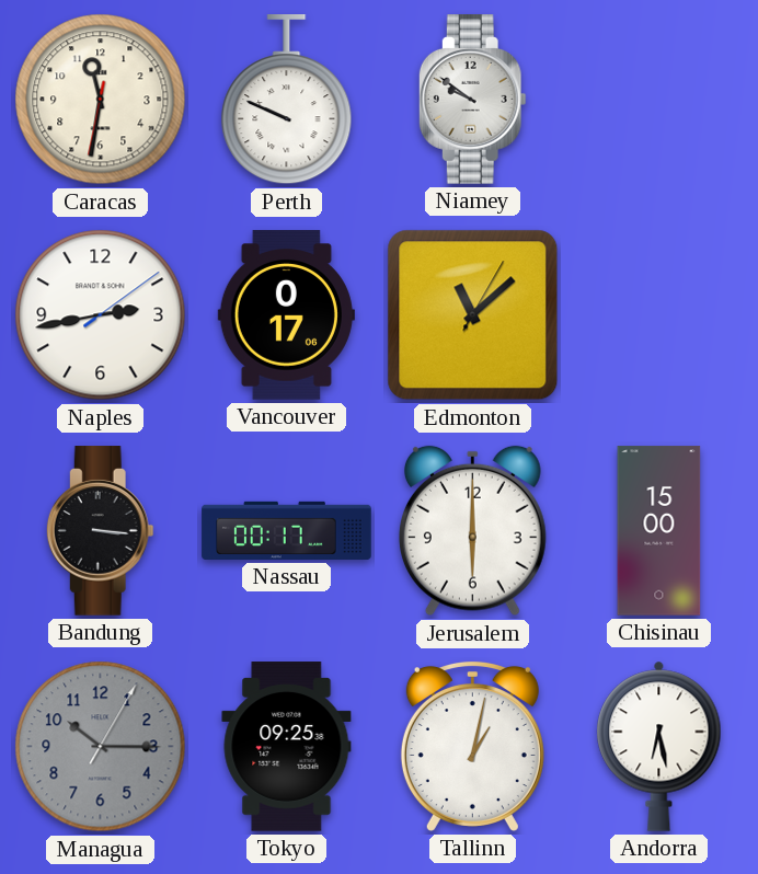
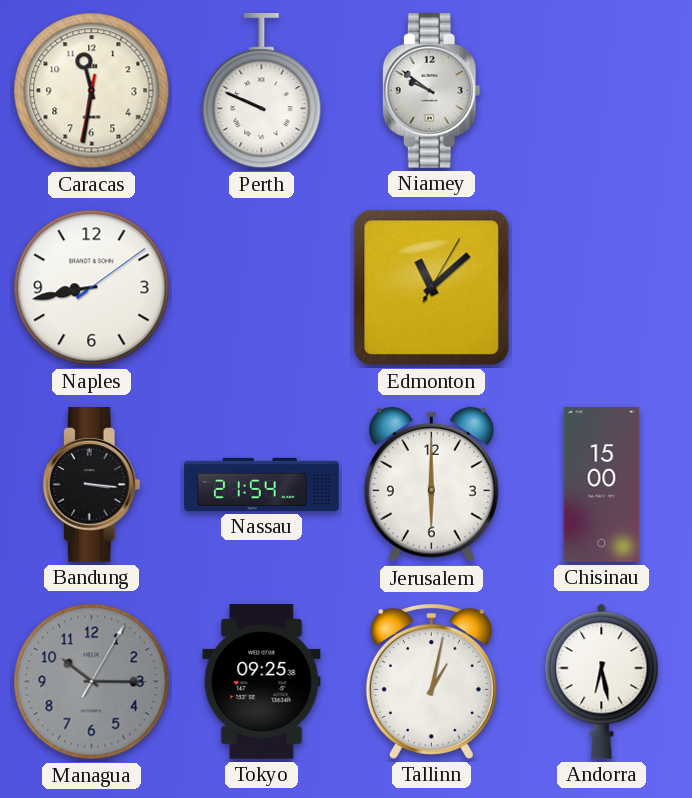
Naples: 2:43 -> 8:43 (92, 288)
Vancouver: 0:17 -> none (286, 315)
Nassau: 00:17 -> 21:54 (262, 484)
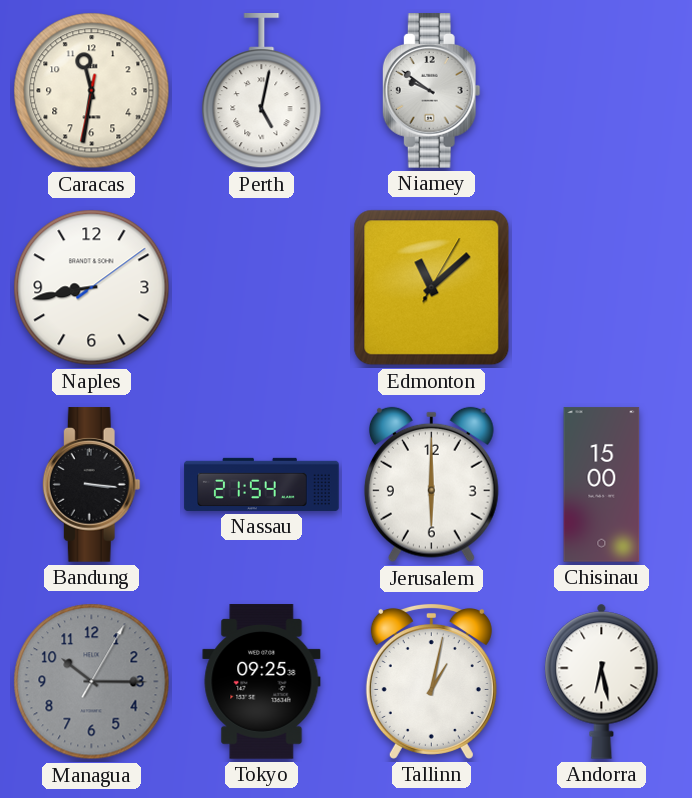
Perth: 9:49 -> 5:02 (262, 92)
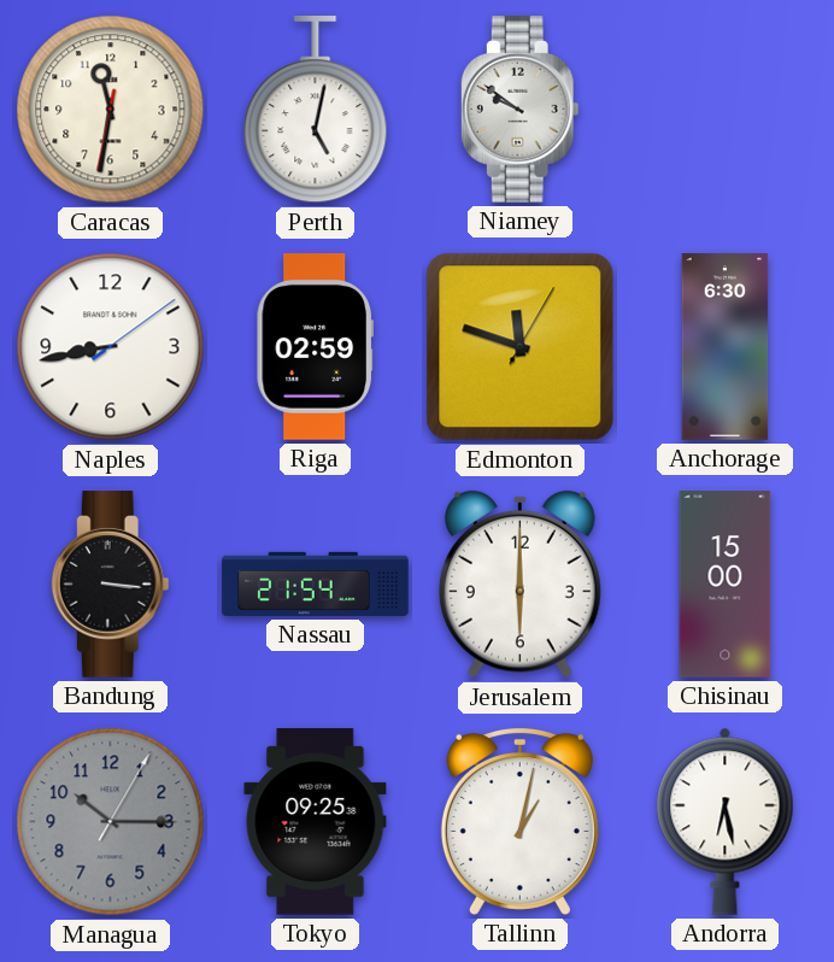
Riga: none -> 02:59 (315, 347)
Edmonton: 11:08 -> 11:48 (521, 347)
Anchorage: none -> 6:30 (726, 347)
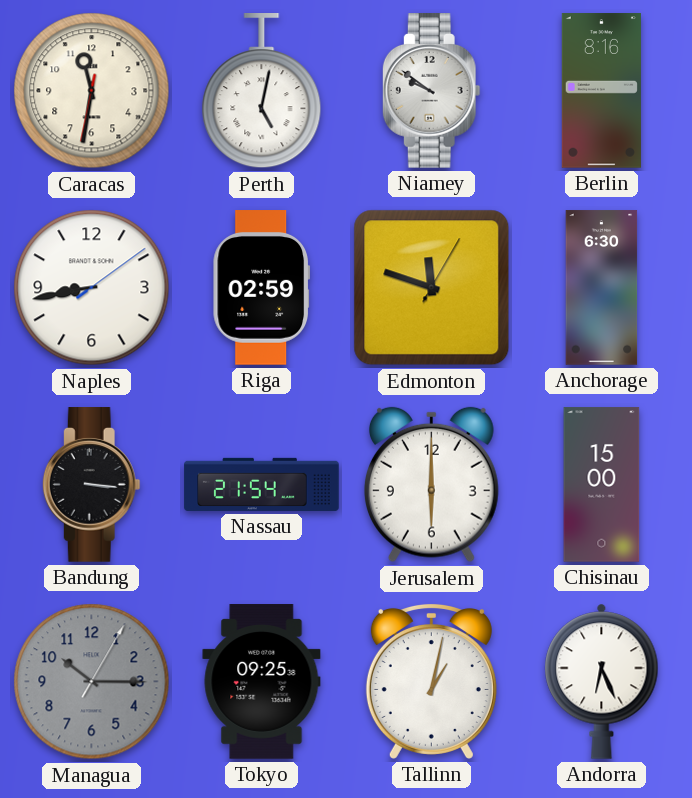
Berlin: none -> 8:16 (601, 91)
Andorra: 6:28 -> 6:26 (602, 681)
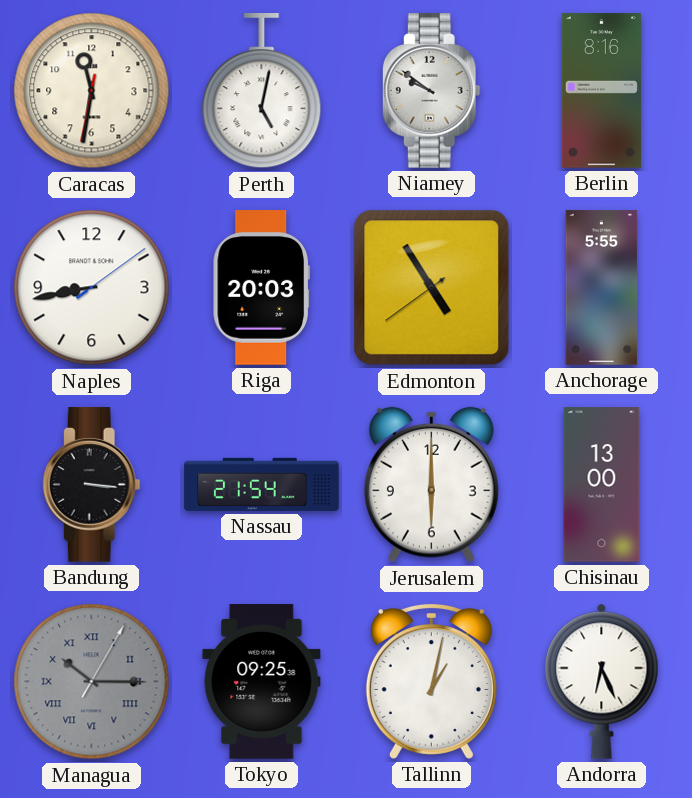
Riga: 02:59 -> 20:03 (261, 288)
Edmonton: 11:48 -> 4:54 (432, 288)
Anchorage: 6:30 -> 5:55 (602, 288)
Chisinau: 15:00 -> 13:00 (602, 485)
Managua numerals: Arabic -> Roman (92, 682)
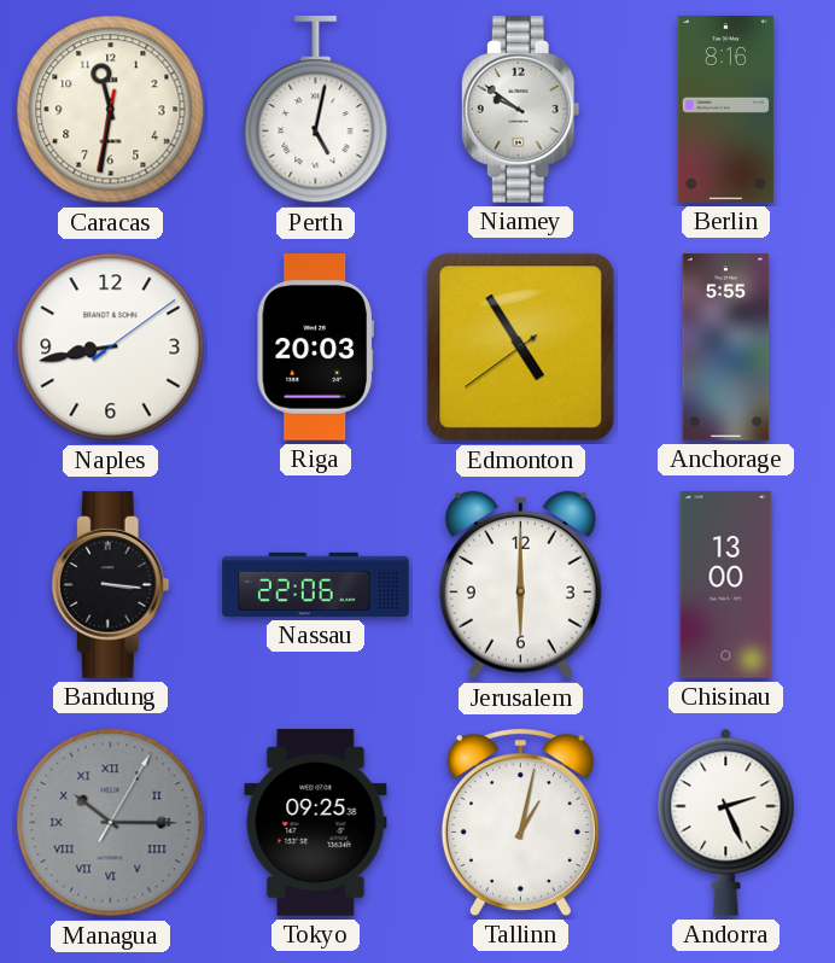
Nassau: 21:54 -> 22:06 (316, 584)
Andorra: 6:26 -> 2:26 (726, 822)
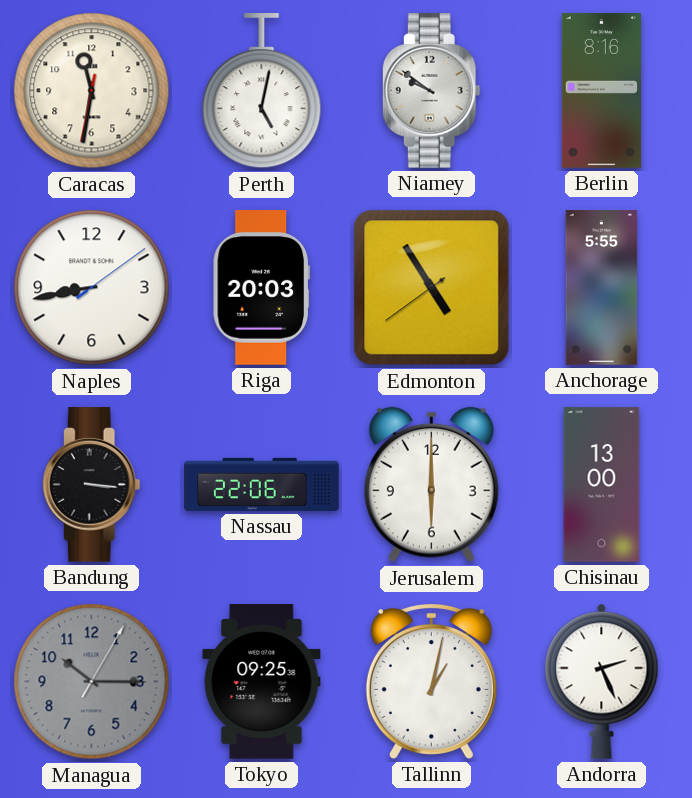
Managua numerals: Roman -> Arabic (92, 682)
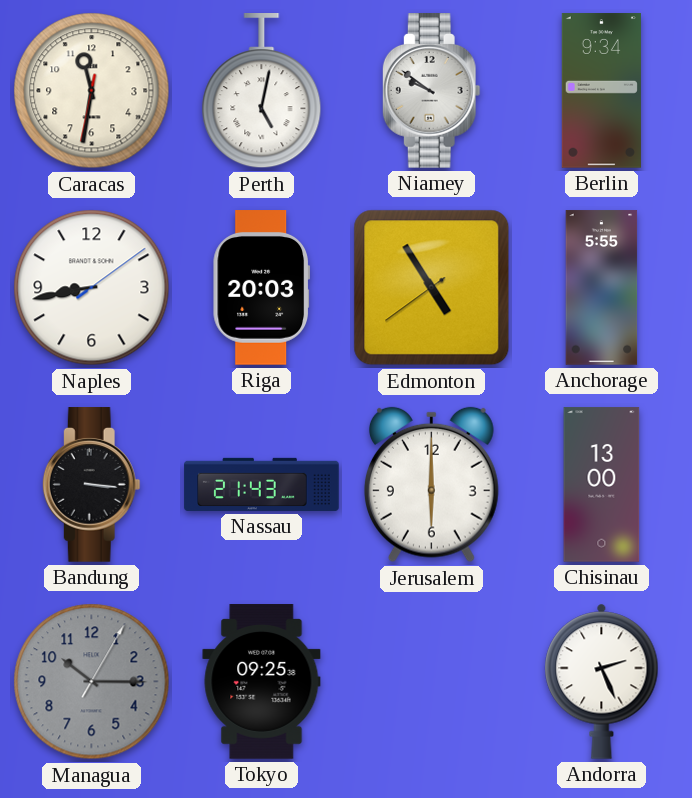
Berlin: 8:16 -> 9:34 (601, 91)
Nassau: 22:06 -> 21:43 (262, 484)
Tallinn: 1:02 -> none (431, 681)
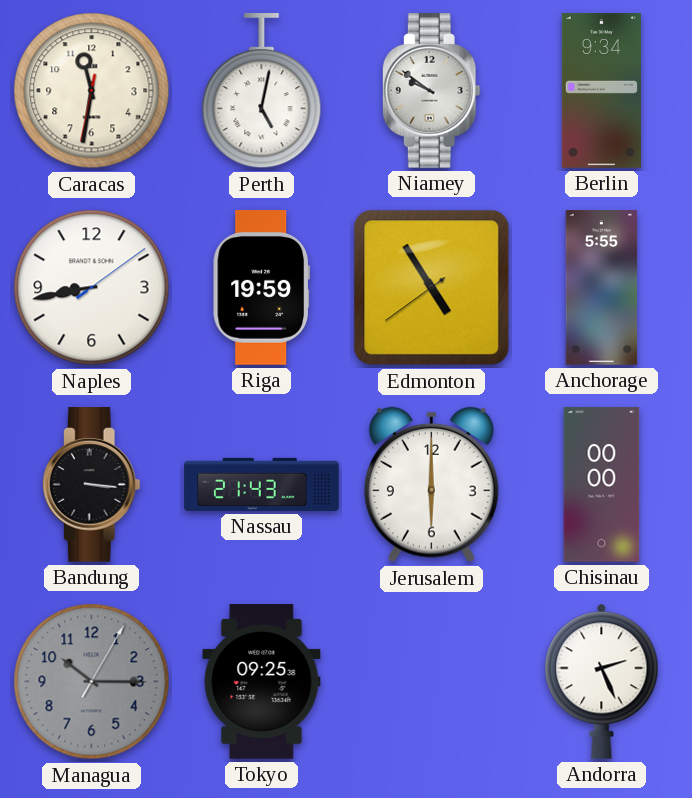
Riga: 20:03 -> 19:59 (261, 288)
Chisinau: 13:00 -> 00:00 (602, 485)
